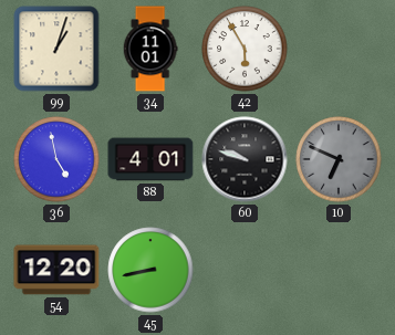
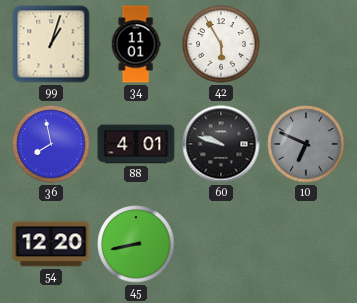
36: 4:58 -> 7:58 (51, 144)
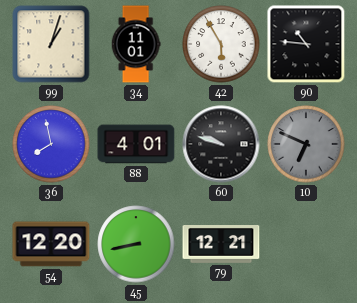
90: none -> 10:46 (306, 44)
79: none -> 12:21 (221, 245)
